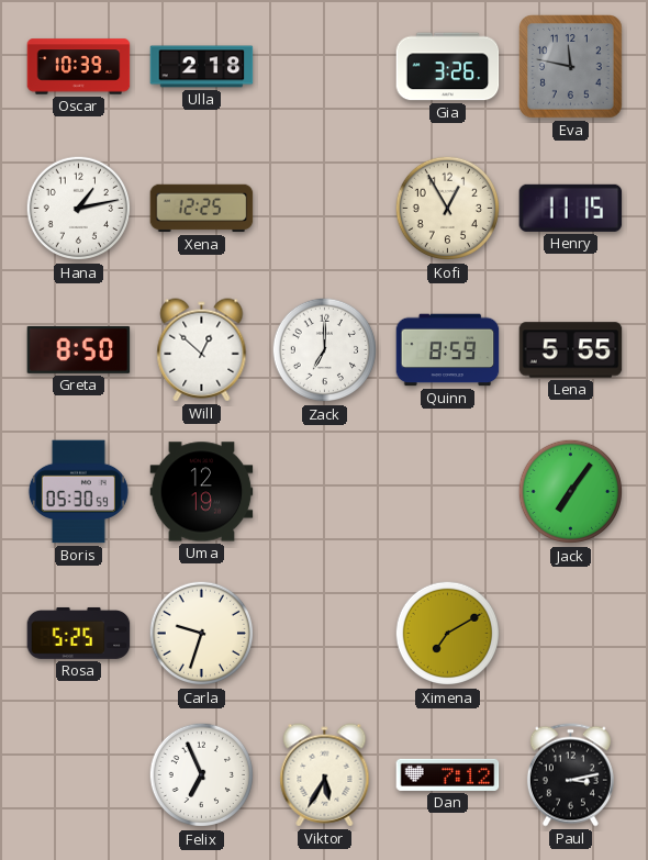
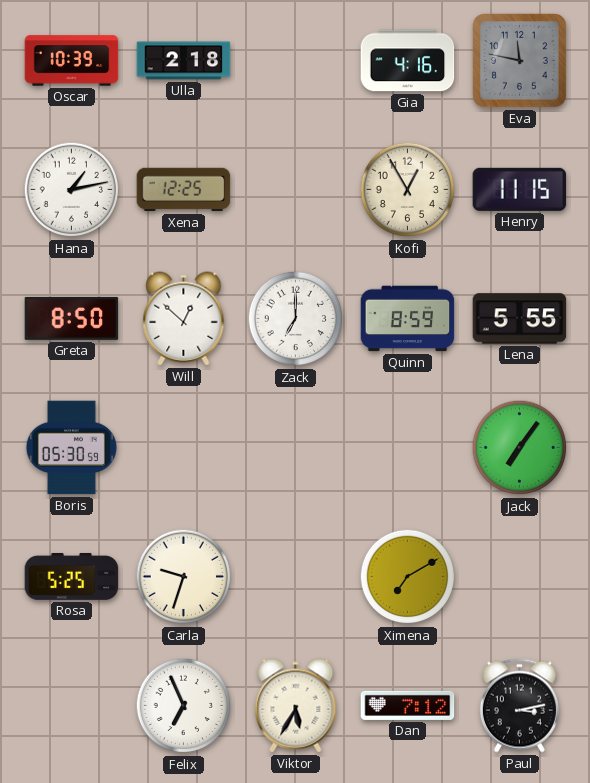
Gia: 3:26 -> 4:16 (408, 61)
Uma: 12:19 -> none (202, 492)
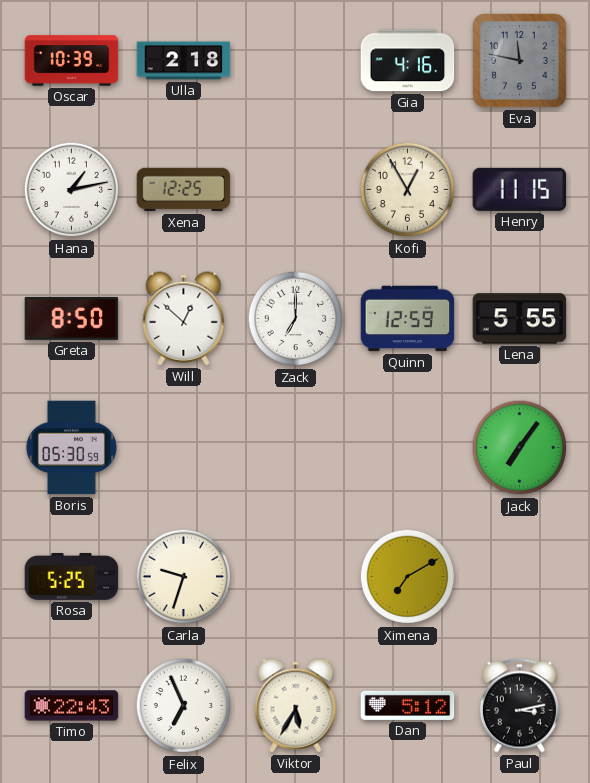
Quinn: 8:59 -> 12:59 (408, 319)
Timo: none -> 22:43 (72, 706)
Dan: 7:12 -> 5:12 (408, 705)
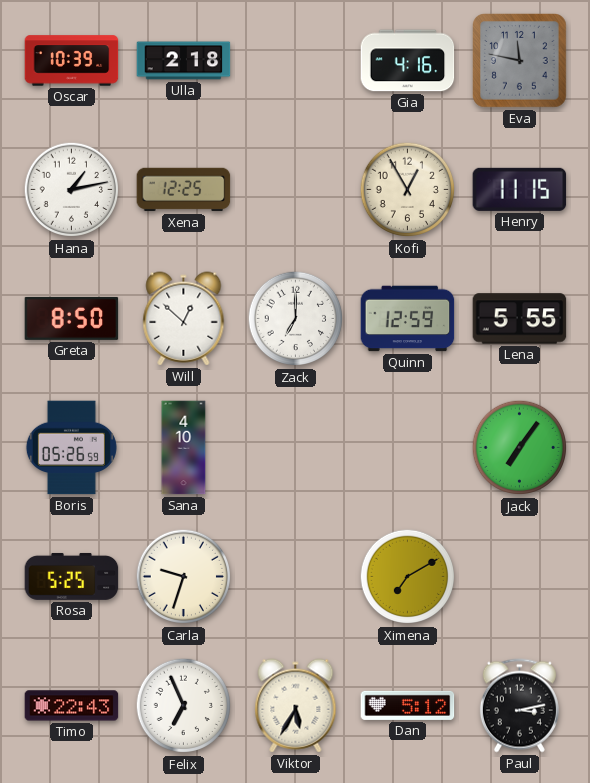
Boris: 05:30 -> 05:26 (71, 448)
Sana: none -> 4:10 (184, 448)
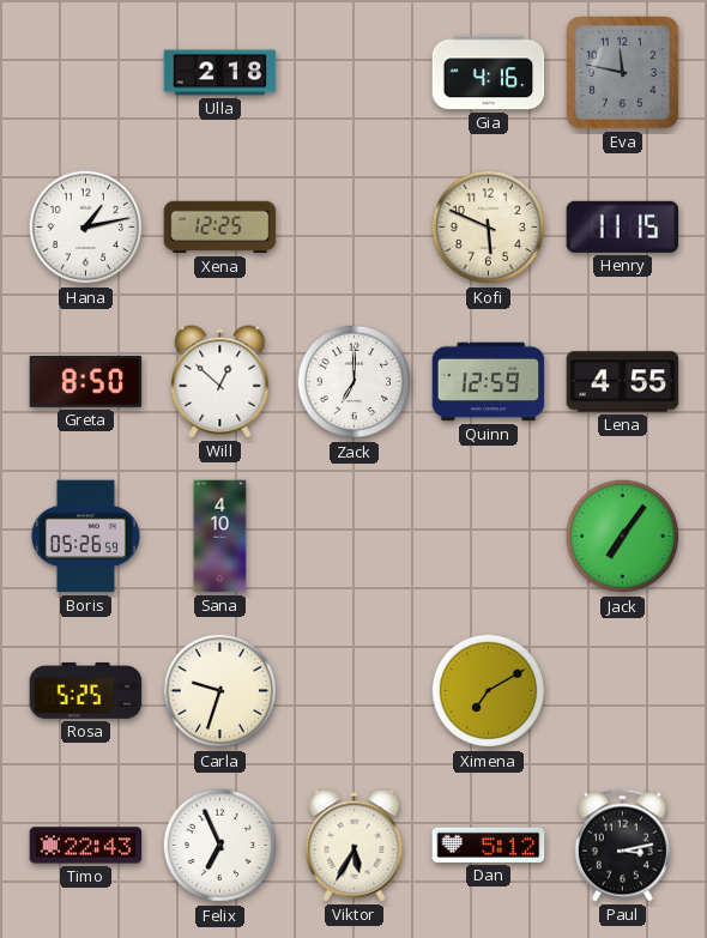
Oscar: 10:39 -> none (72, 61)
Kofi: 12:55 -> 5:49 (489, 228)
Lena: 5:55 -> 4:55 (623, 382)
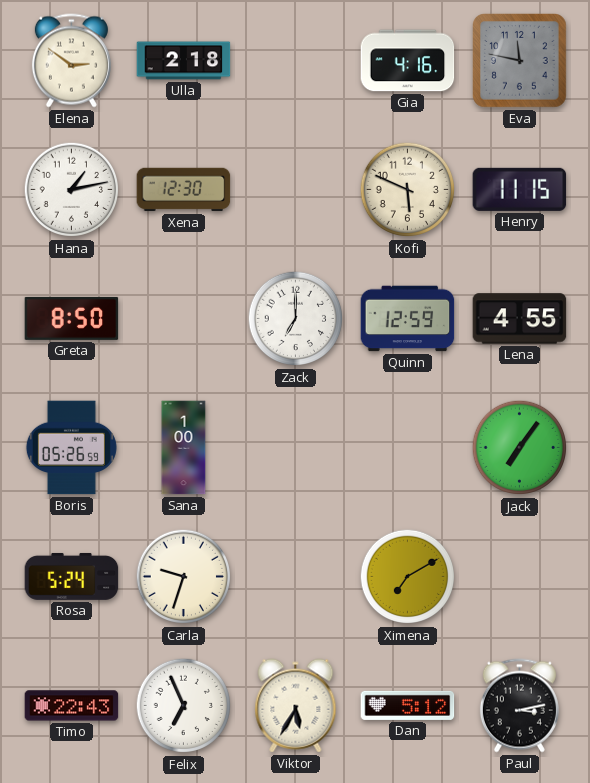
Elena: none -> 2:51 (71, 61)
Xena: 12:25 -> 12:30 (184, 190)
Will: 12:52 -> none (220, 382)
Sana: 4:10 -> 1:00 (184, 448)
Rosa: 5:25 -> 5:24 (72, 576)
